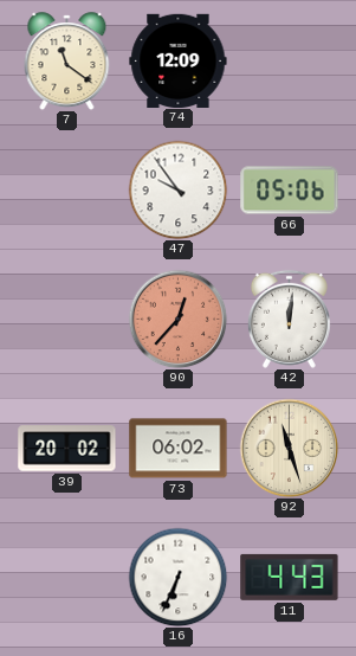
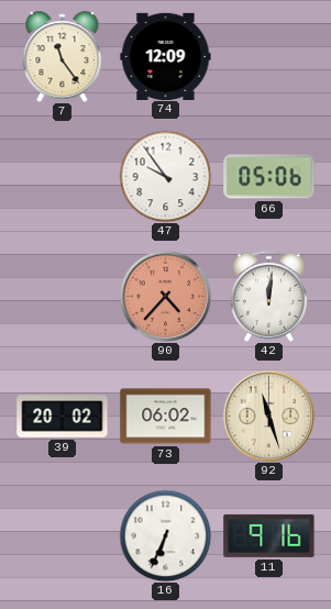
7: 11:21 -> 11:24 (63, 57)
90: 12:37 -> 4:37 (165, 296)
11: 4:43 -> 9:16 (269, 535)
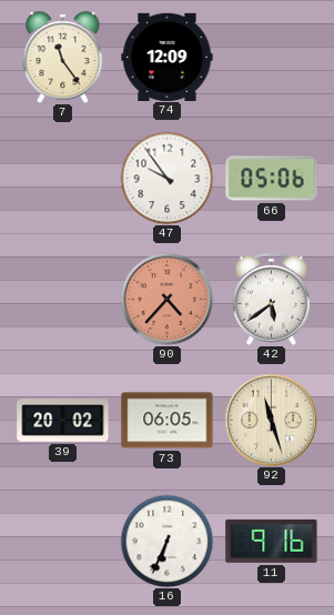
42: 12:01 -> 5:39 (271, 299)
73: 06:02 -> 06:05 (168, 421)
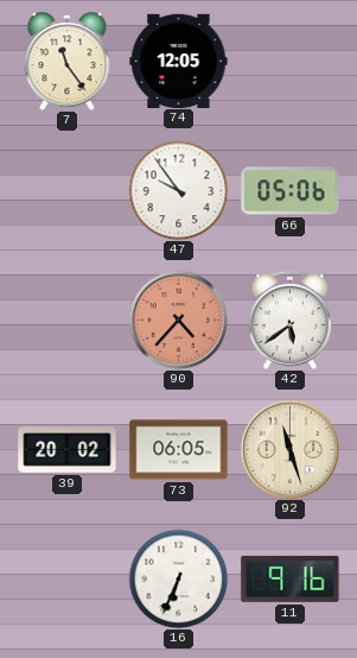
74: 12:09 -> 12:05 (179, 61)
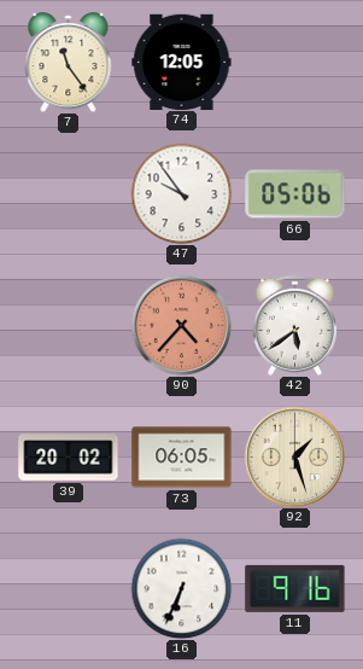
92: 11:27 -> 1:27 (294, 456)
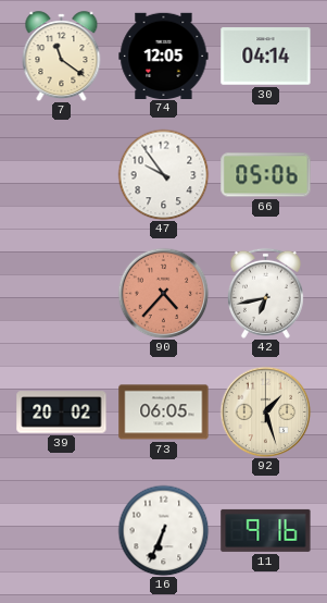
7: 11:24 -> 11:21 (62, 57)
30: none -> 04:14 (266, 57)
42: 5:39 -> 6:43 (265, 293)
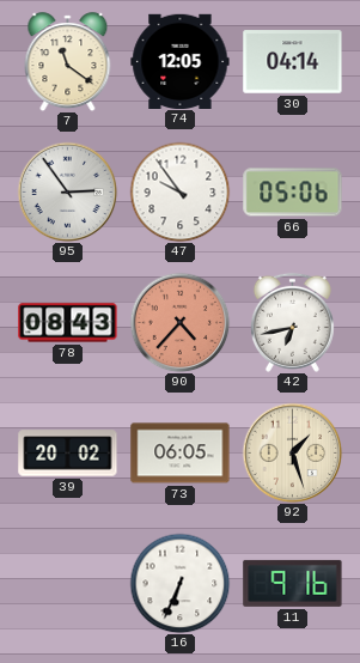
95: none -> 2:54 (67, 191)
78: none -> 08:43 (68, 323)
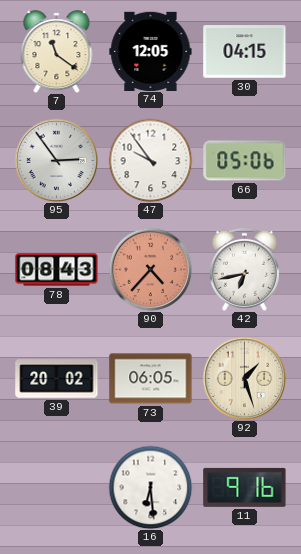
30: 04:14 -> 04:15 (245, 52)
16: 6:34 -> 6:29 (150, 487)
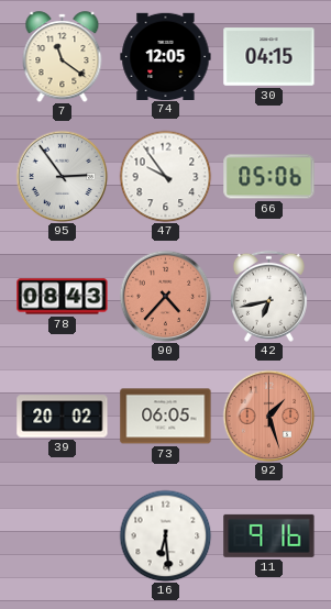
92 dial: cream -> salmon (268, 416)
